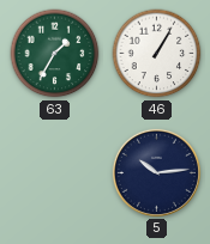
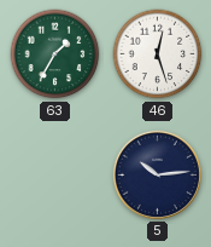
46: 1:05 -> 12:27 (158, 54)
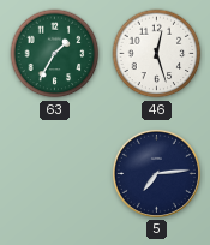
5: 10:14 -> 7:14 (156, 173)
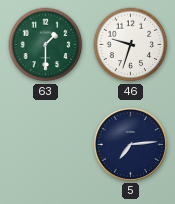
63: 1:35 -> 1:30 (46, 45)
46: 12:27 -> 9:33 (131, 45)
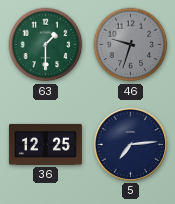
46 dial: white -> grey (131, 45)
36: none -> 12:25 (45, 144)
